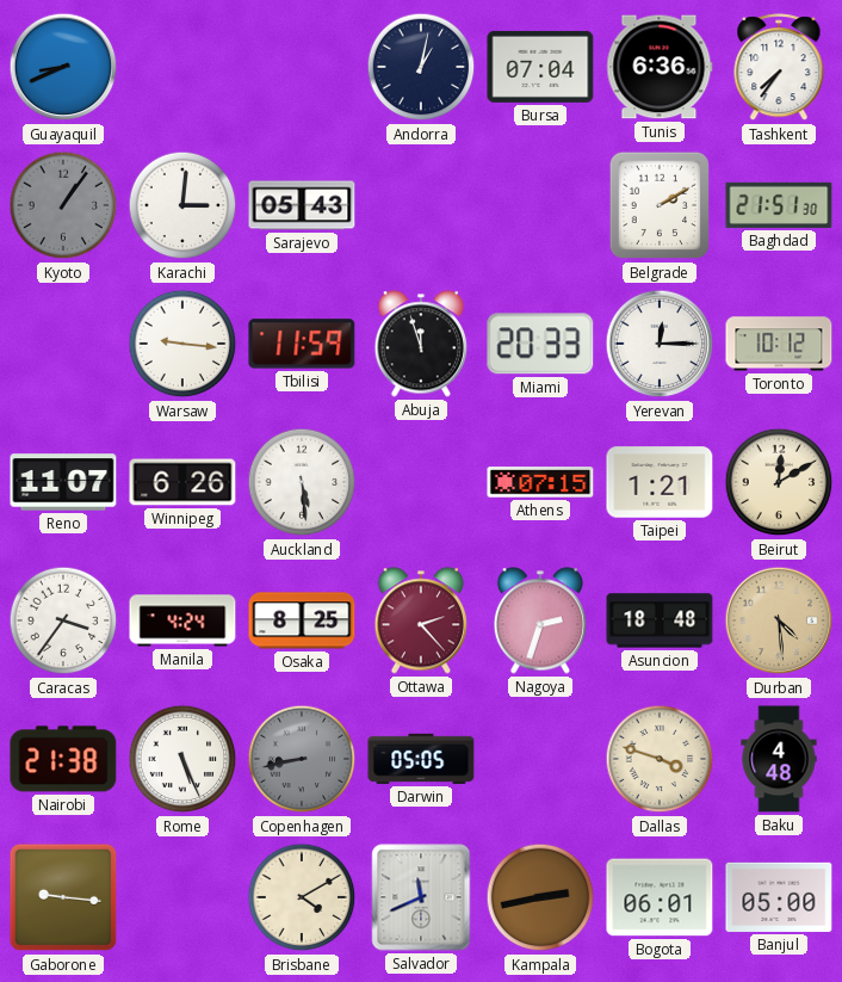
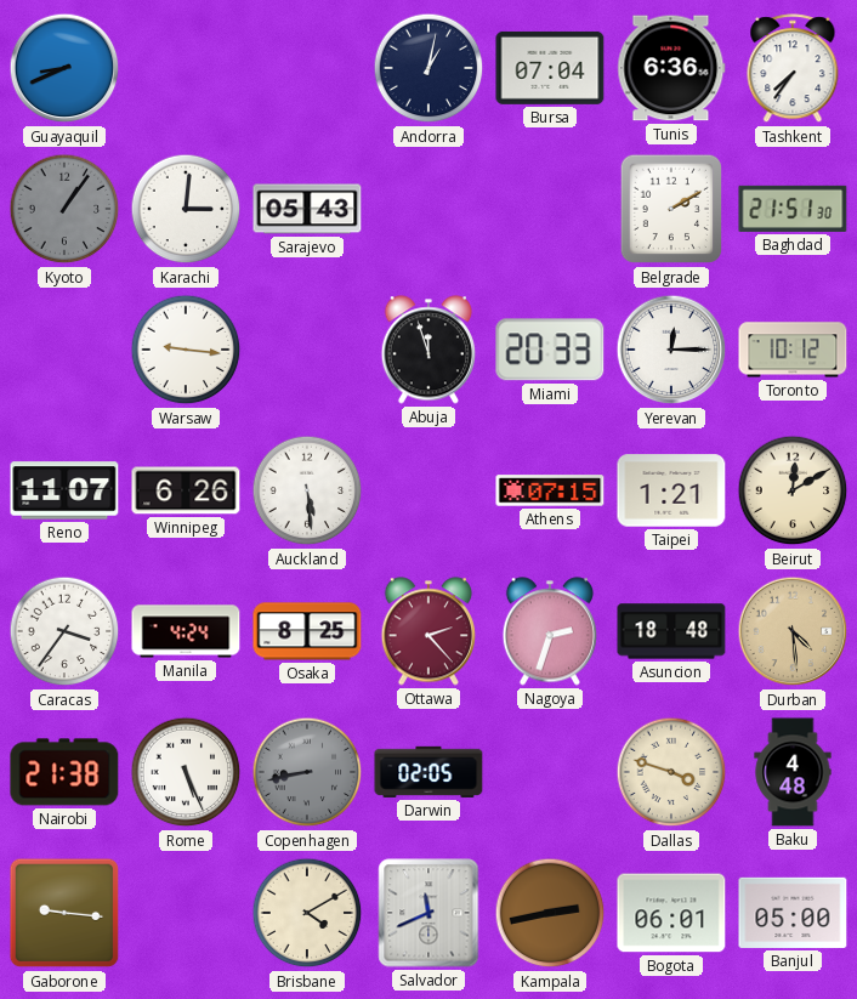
Tbilisi: 11:59 -> none (302, 344)
Darwin: 05:05 -> 02:05 (428, 772)
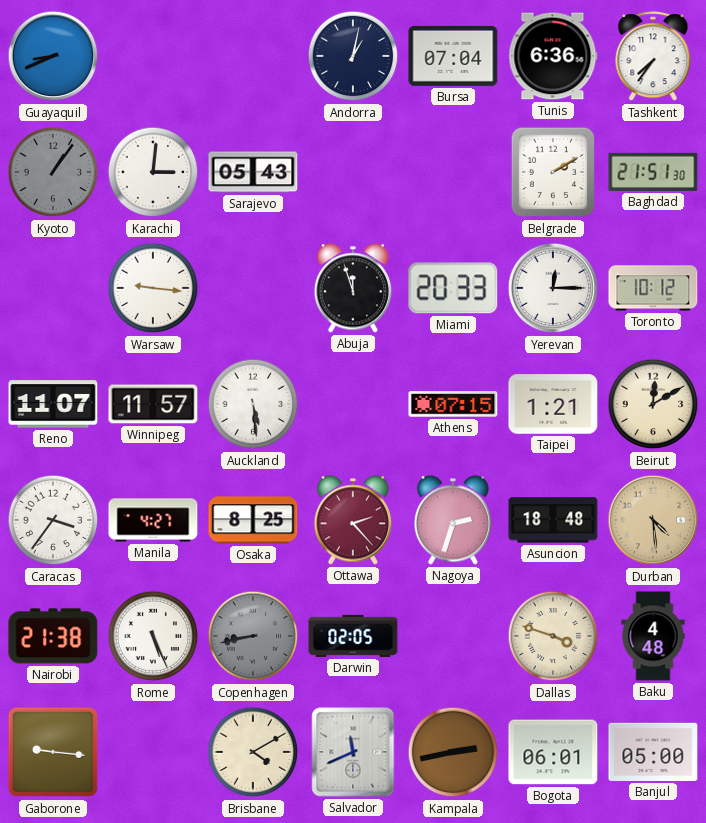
Winnipeg: 6:26 -> 11:57 (153, 404)
Manila: 4:24 -> 4:27 (153, 520)
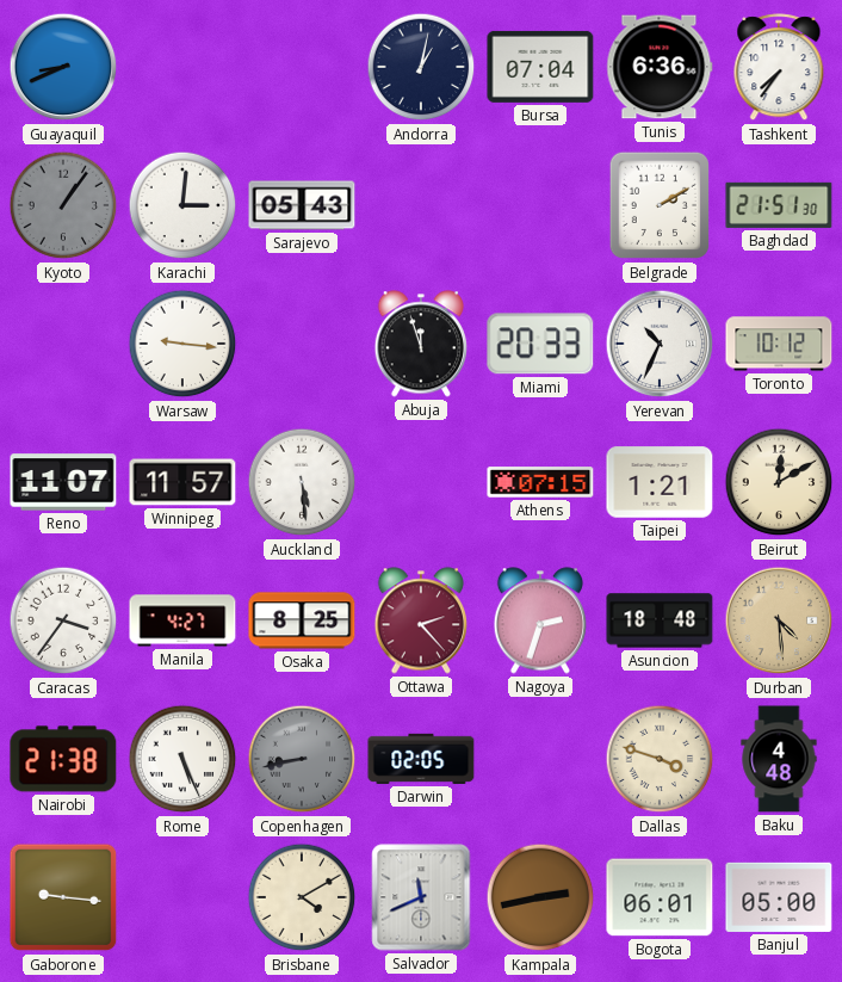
Yerevan: 12:15 -> 10:34 (660, 344)
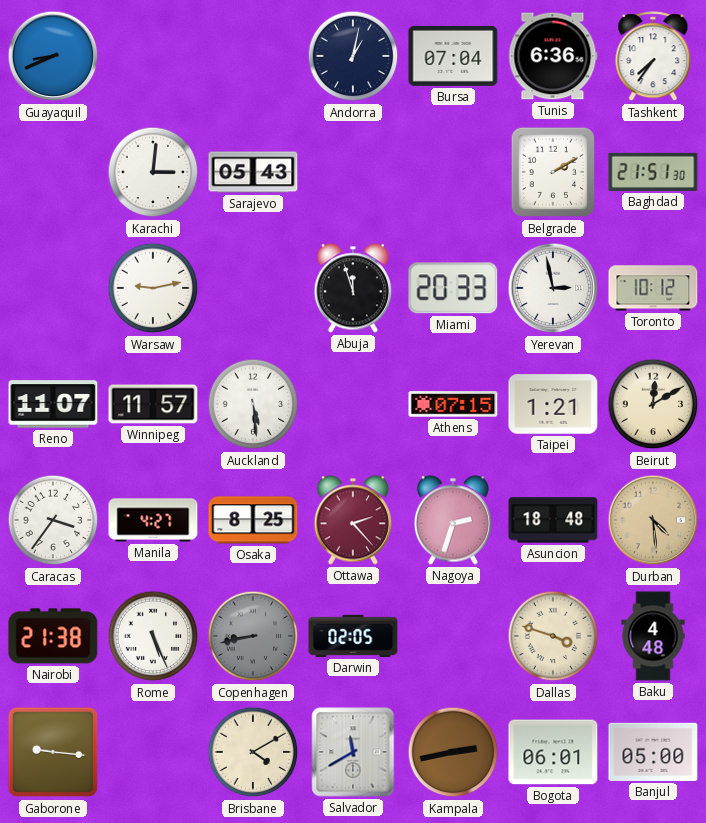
Kyoto: 1:06 -> none (63, 205)
Warsaw: 9:16 -> 9:13 (153, 288)
Yerevan: 10:34 -> 2:58 (553, 288)
Salvador: 11:41 -> 11:40 (353, 752)
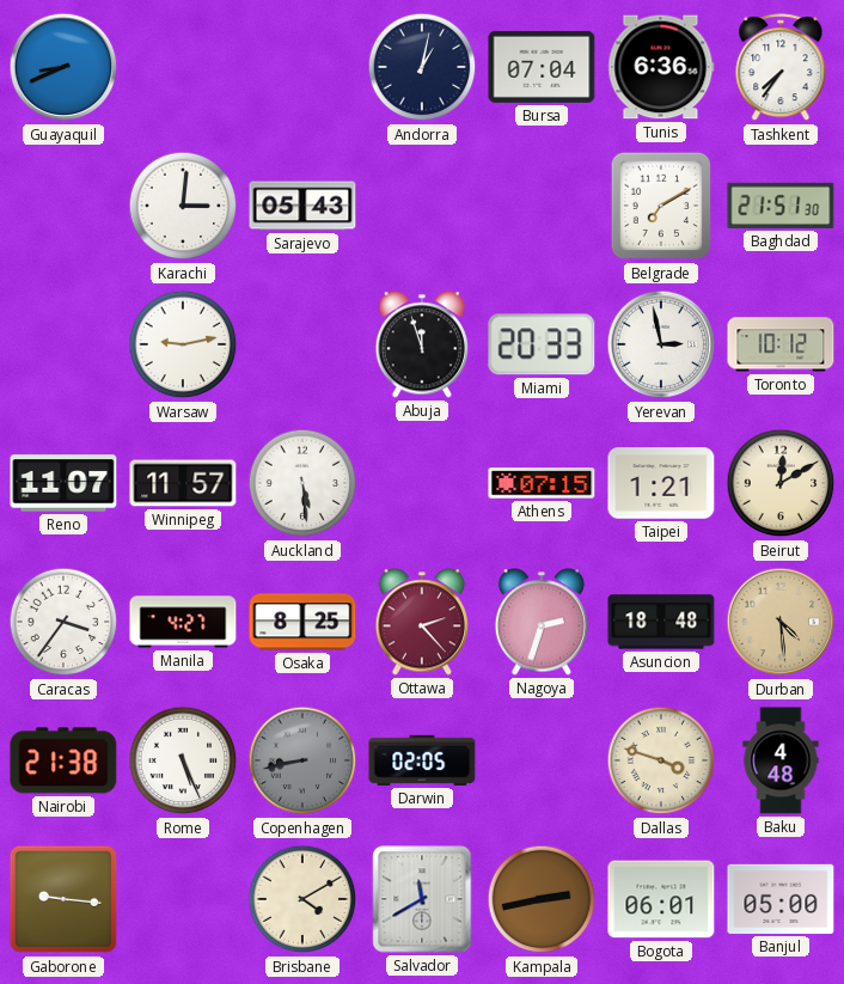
Belgrade: 2:10 -> 7:10 (660, 206)
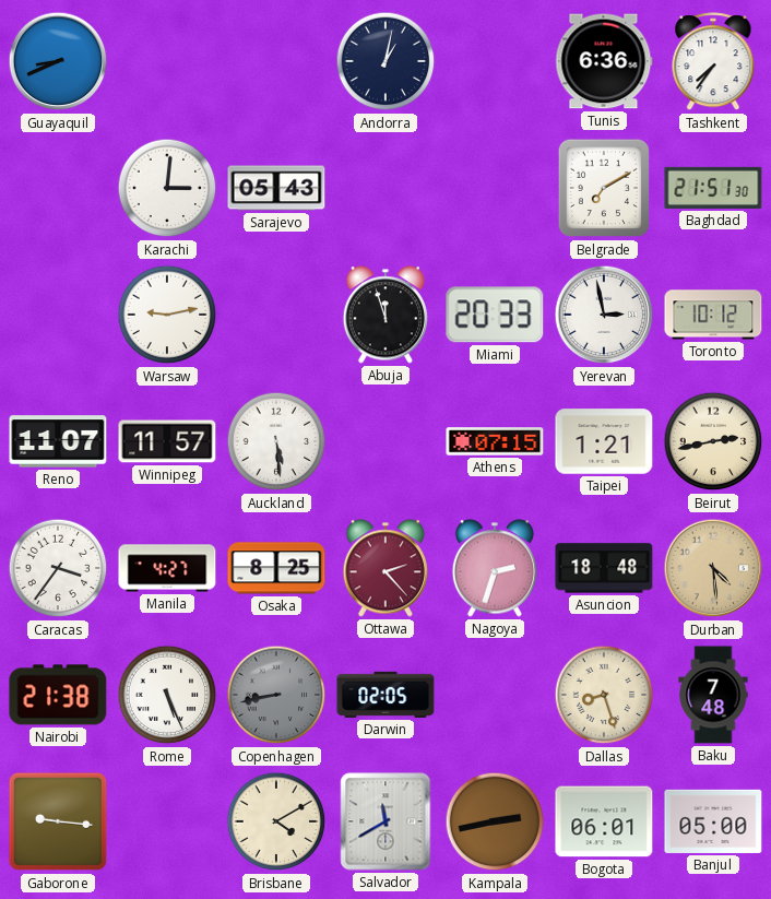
Bursa: 07:04 -> none (542, 67)
Beirut: 12:10 -> 2:43 (713, 441)
Dallas: 3:48 -> 8:27 (604, 695)
Baku: 4:48 -> 7:48 (713, 695)
